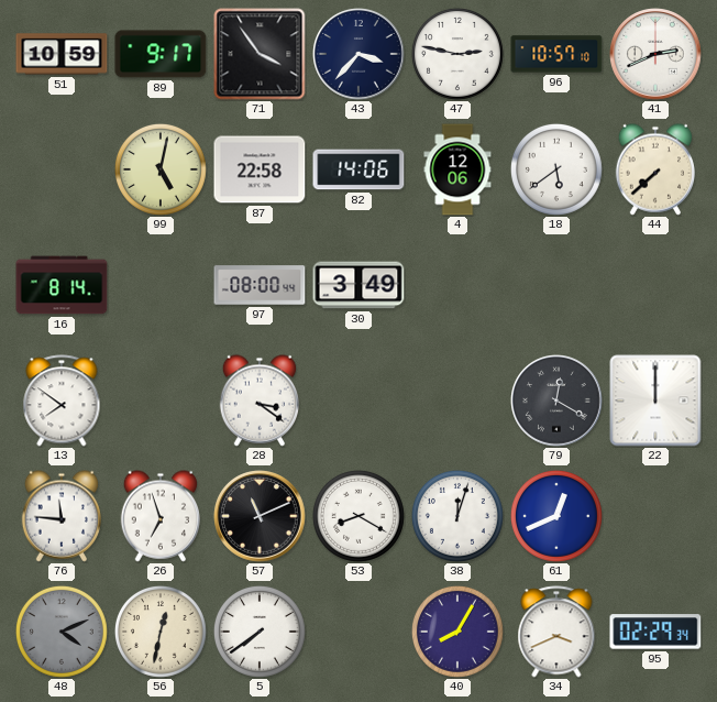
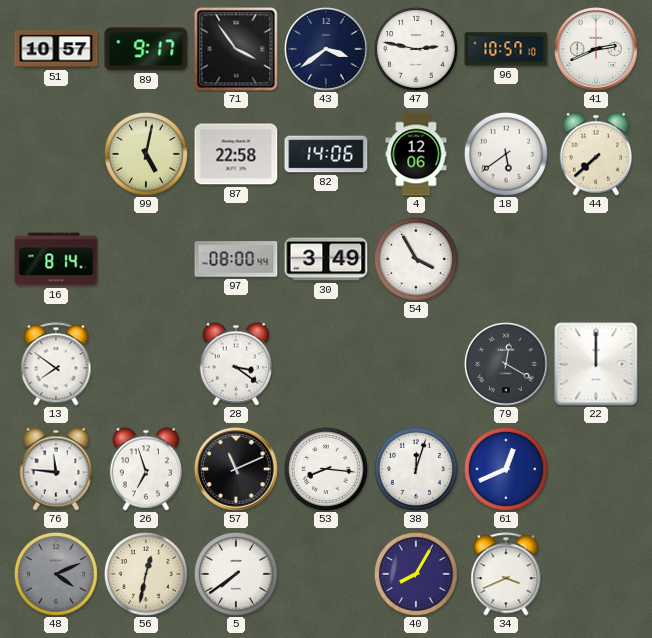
51: 10:59 -> 10:57 (56, 49)
43: 3:37 -> 3:39 (326, 49)
54: none -> 3:55 (416, 259)
53: 8:20 -> 8:16 (326, 469)
95: 02:29 -> none (655, 632)
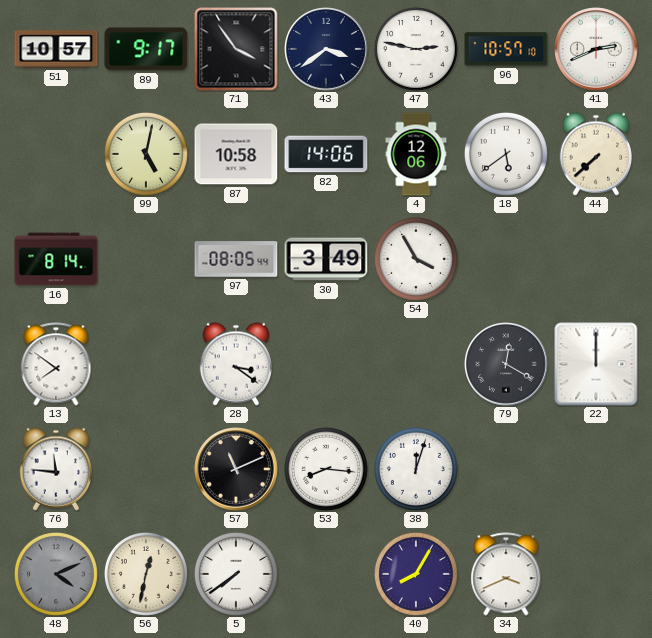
87: 22:58 -> 10:58 (236, 154)
97: 08:00 -> 08:05 (236, 259)
26: 6:57 -> none (145, 469)
61: 12:41 -> none (506, 469)
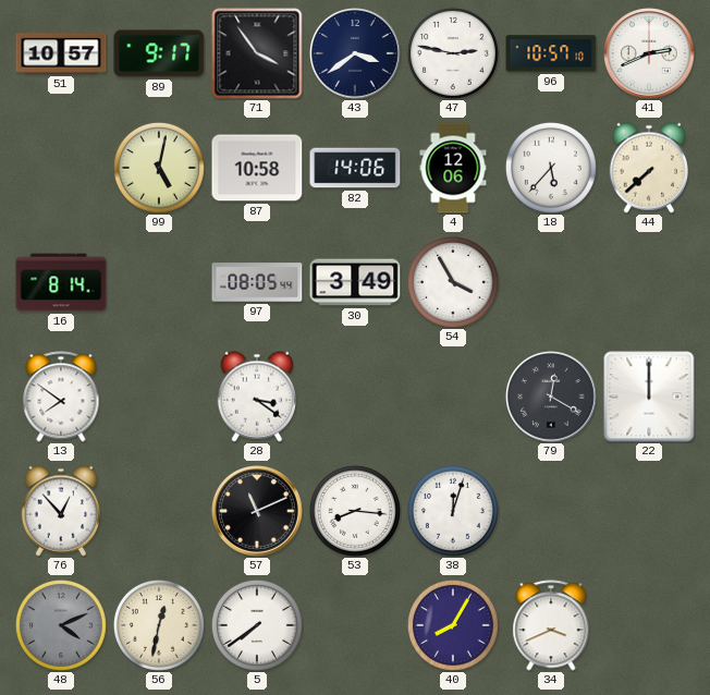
18: 5:39 -> 5:37 (551, 168)
76: 11:46 -> 12:53 (60, 511)
